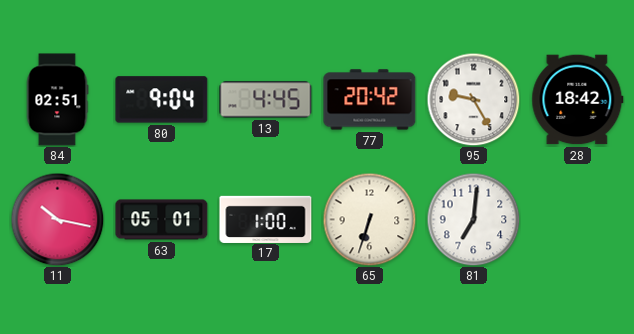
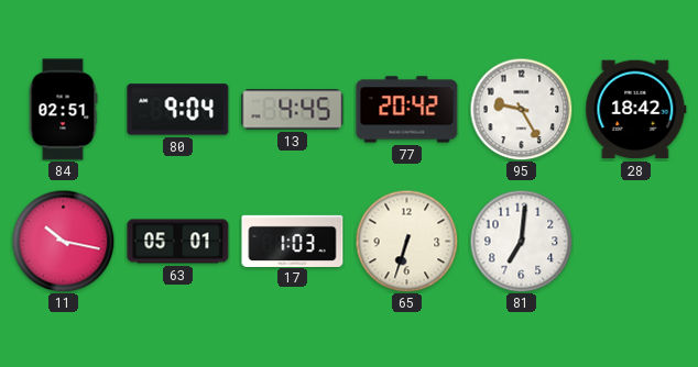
17: 1:00 -> 1:03 (293, 241)
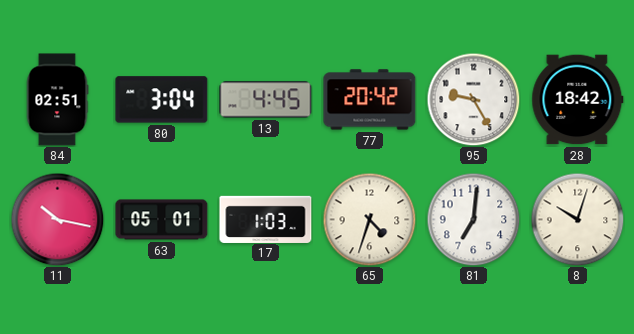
80: 9:04 -> 3:04 (162, 100)
65: 6:33 -> 4:33 (369, 219)
8: none -> 10:03 (577, 219)
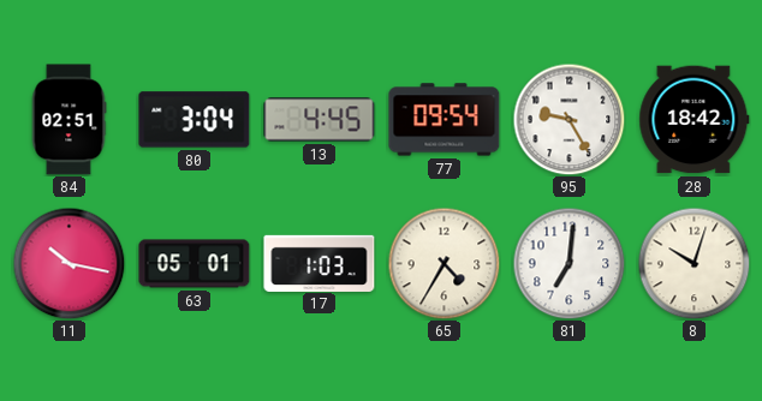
77: 20:42 -> 09:54 (445, 120)
65: 4:33 -> 4:35 (443, 263)
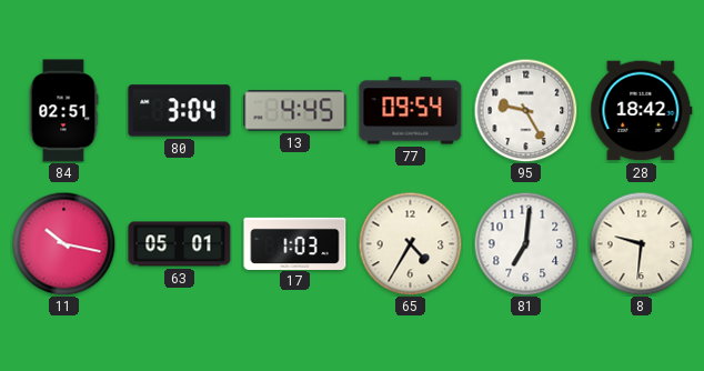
8: 10:03 -> 9:31 (641, 243)
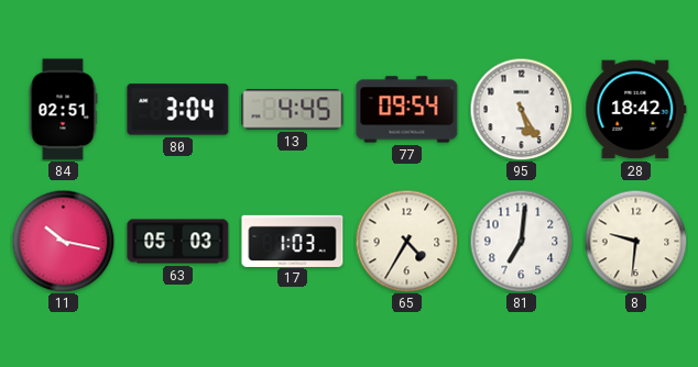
95: 9:25 -> 5:25 (521, 109)
63: 05:01 -> 05:03 (178, 242)
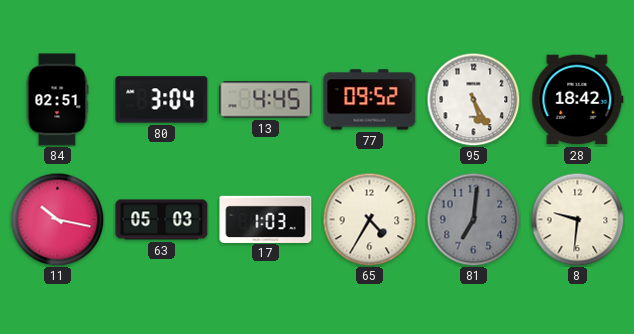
77: 09:54 -> 09:52 (370, 100)
81 dial: white -> grey (473, 219)
